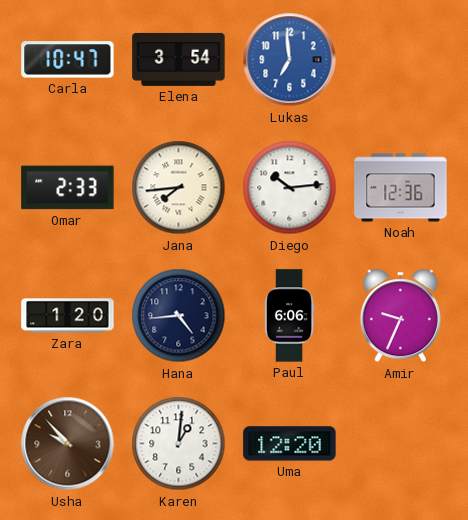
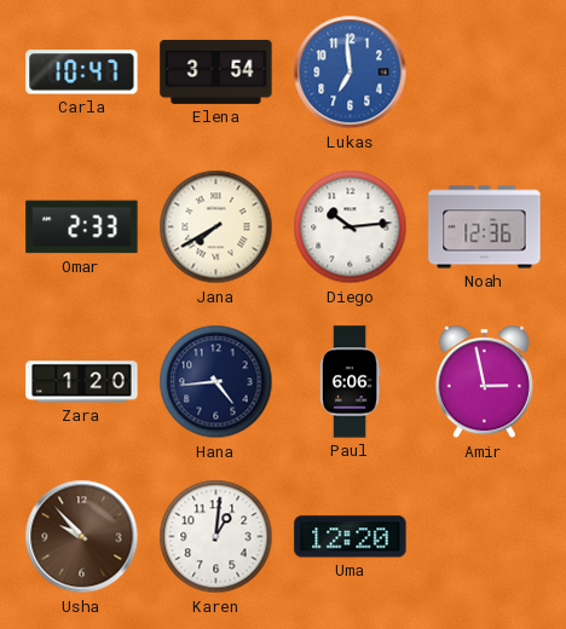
Jana: 7:44 -> 7:40 (216, 227)
Amir: 9:34 -> 2:58 (484, 382)
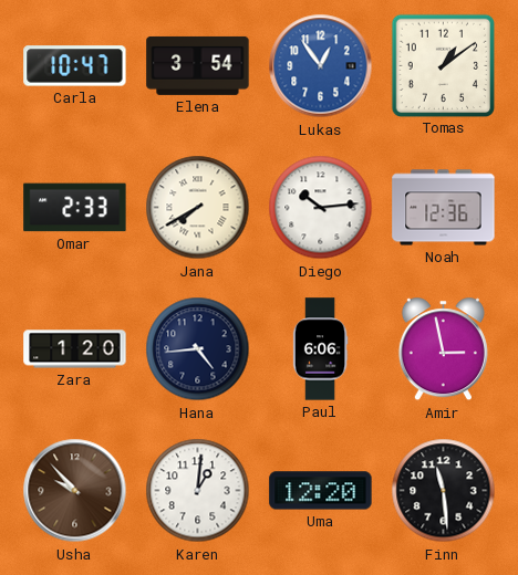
Lukas: 6:59 -> 12:54 (321, 66)
Tomas: none -> 1:09 (443, 65)
Finn: none -> 11:29 (444, 491)
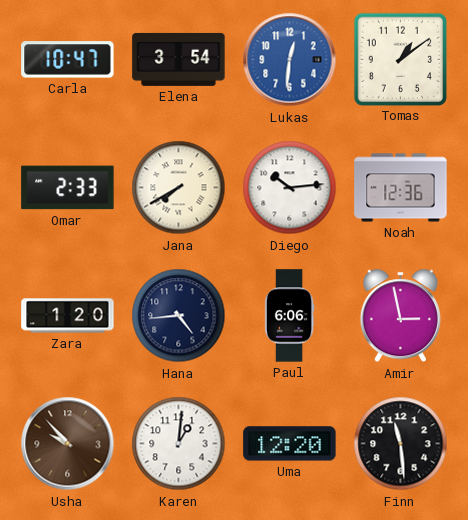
Lukas: 12:54 -> 12:31 (290, 60)
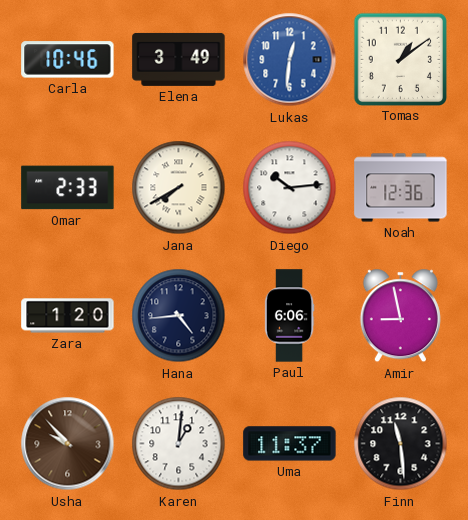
Carla: 10:47 -> 10:46 (68, 60)
Elena: 3:54 -> 3:49 (179, 59)
Amir: 2:58 -> 8:58 (400, 316)
Uma: 12:20 -> 11:37 (290, 444)
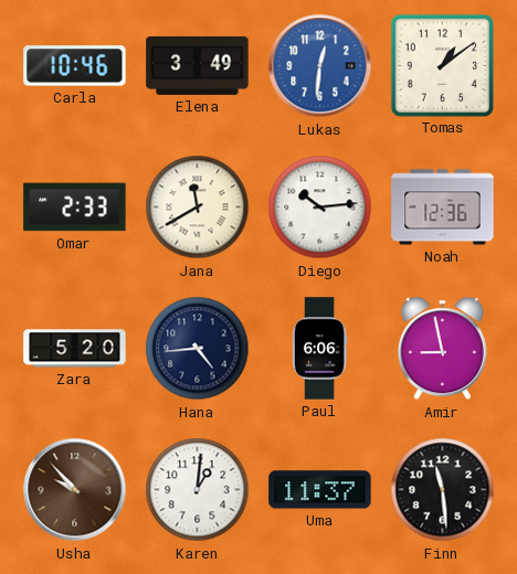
Jana: 7:40 -> 11:40 (198, 208)
Zara: 1:20 -> 5:20 (75, 349)
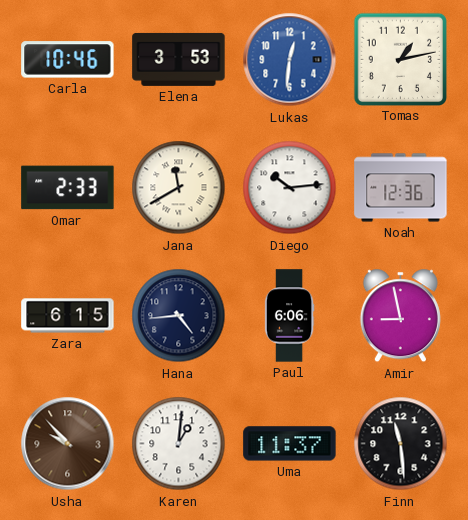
Elena: 3:49 -> 3:53 (179, 59)
Tomas: 1:09 -> 1:13 (400, 59)
Zara: 5:20 -> 6:15 (68, 316)
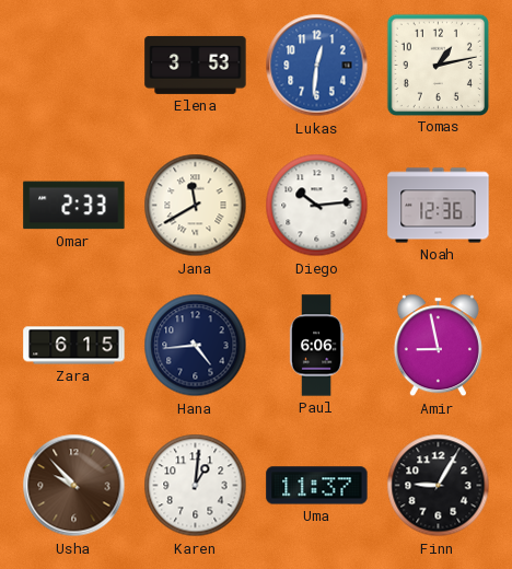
Carla: 10:46 -> none (68, 60)
Finn: 11:29 -> 9:05 (439, 486)
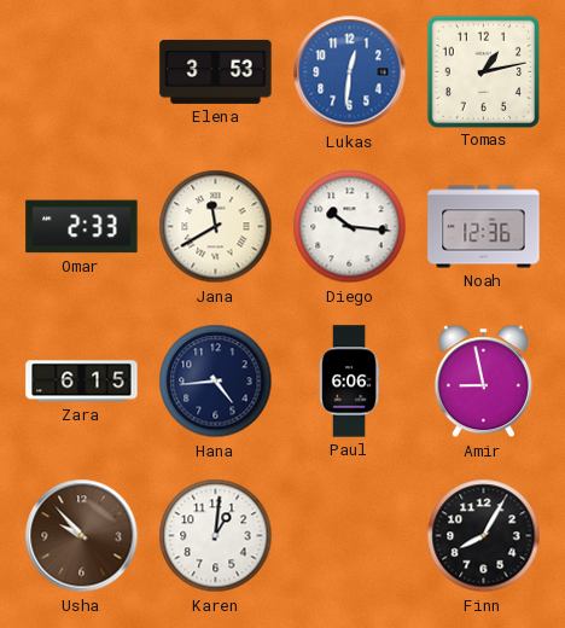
Diego: 10:14 -> 10:16 (350, 227)
Uma: 11:37 -> none (317, 486)
Finn: 9:05 -> 8:05 (484, 536)
